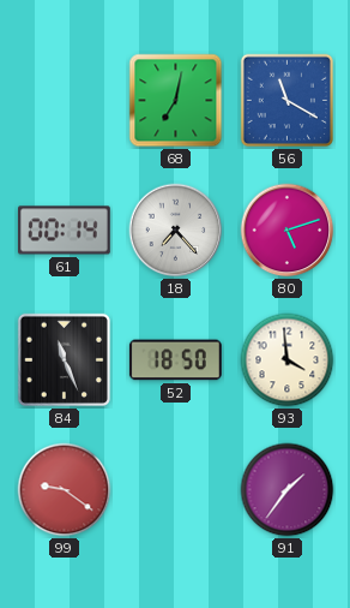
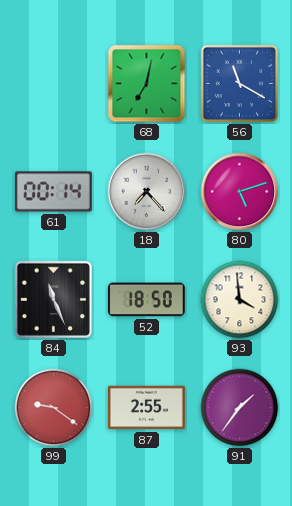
87: none -> 2:55 (147, 408)
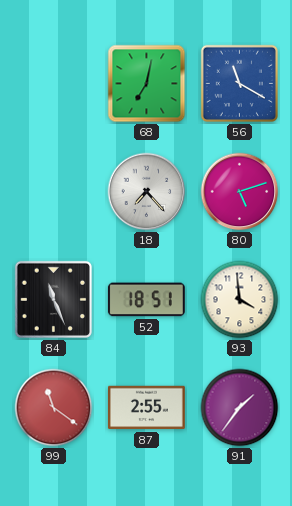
61: 00:14 -> none (53, 192)
52: 18:50 -> 18:51 (146, 300)
99: 9:21 -> 11:21 (54, 408)
